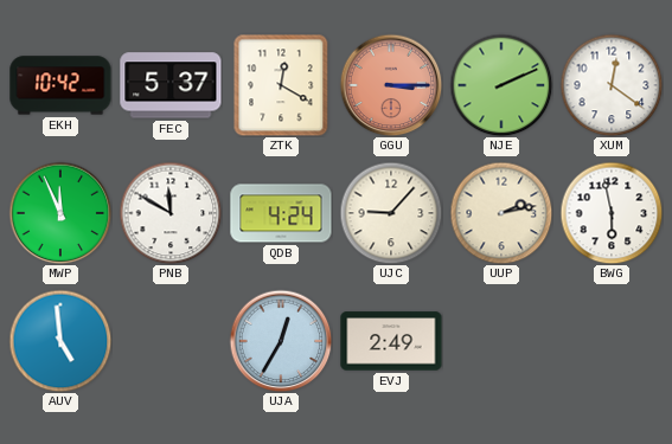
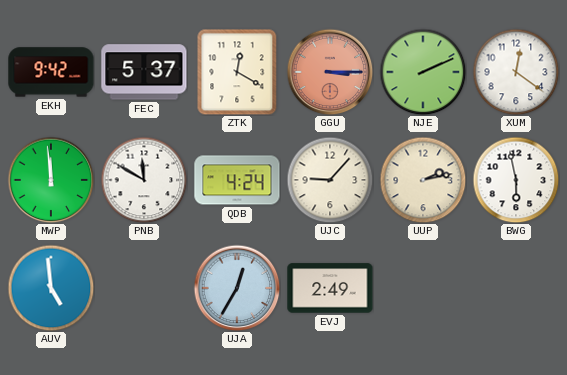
EKH: 10:42 -> 9:42 (51, 72)
MWP: 11:56 -> 11:59 (51, 180)
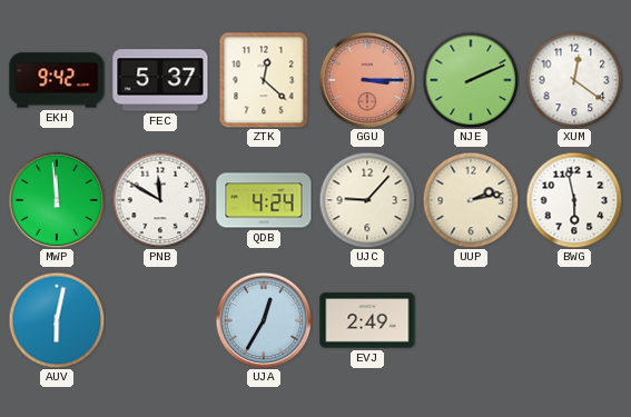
ZTK: 12:20 -> 12:22 (264, 80)
AUV: 4:59 -> 6:02 (57, 320)
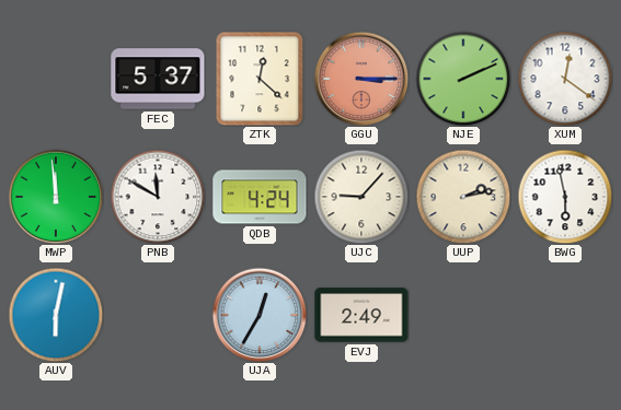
EKH: 9:42 -> none (57, 80)
